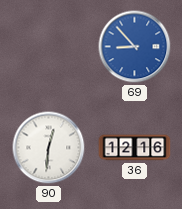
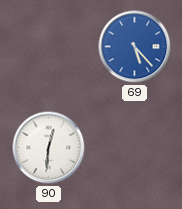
69: 8:53 -> 5:23 (135, 47)
36: 12:16 -> none (135, 148)
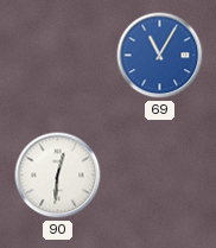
69: 5:23 -> 11:05 (160, 56)
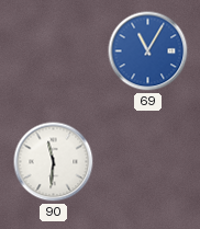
90: 12:31 -> 11:31 (54, 162)
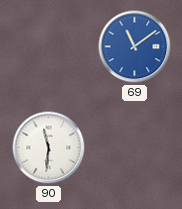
69: 11:05 -> 11:09 (135, 47)
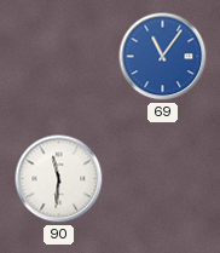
69: 11:09 -> 11:06 (163, 57)
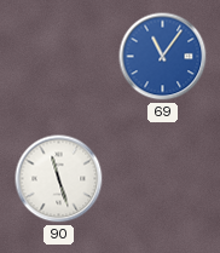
90: 11:31 -> 11:27 (59, 179)
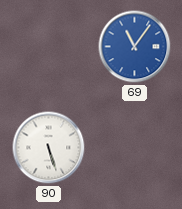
90: 11:27 -> 5:27 (49, 148)
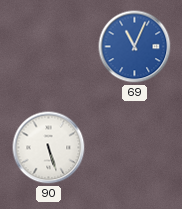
69: 11:06 -> 11:04 (135, 47)
